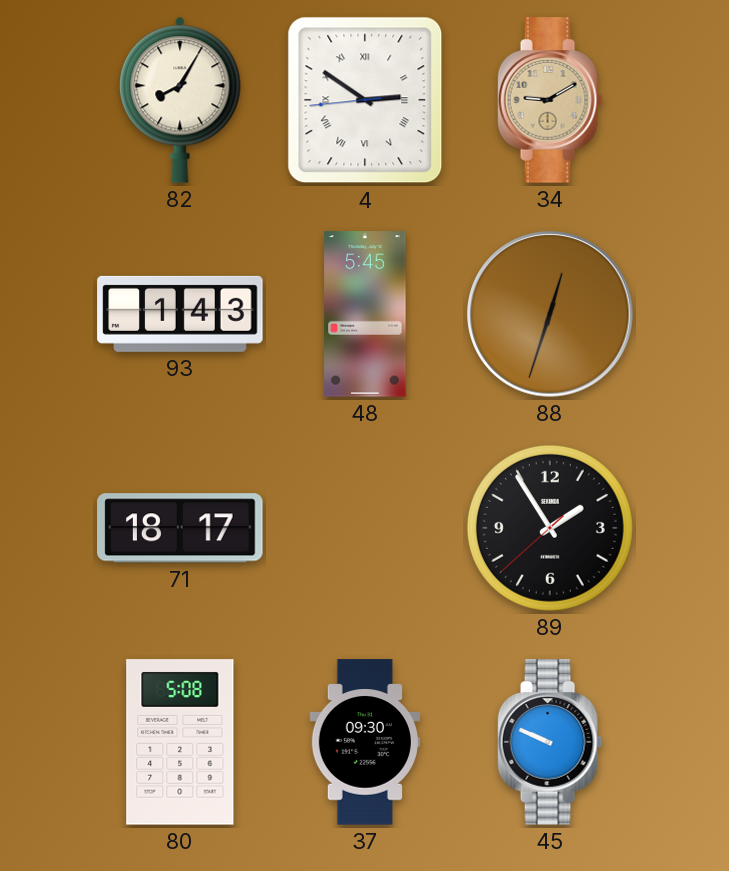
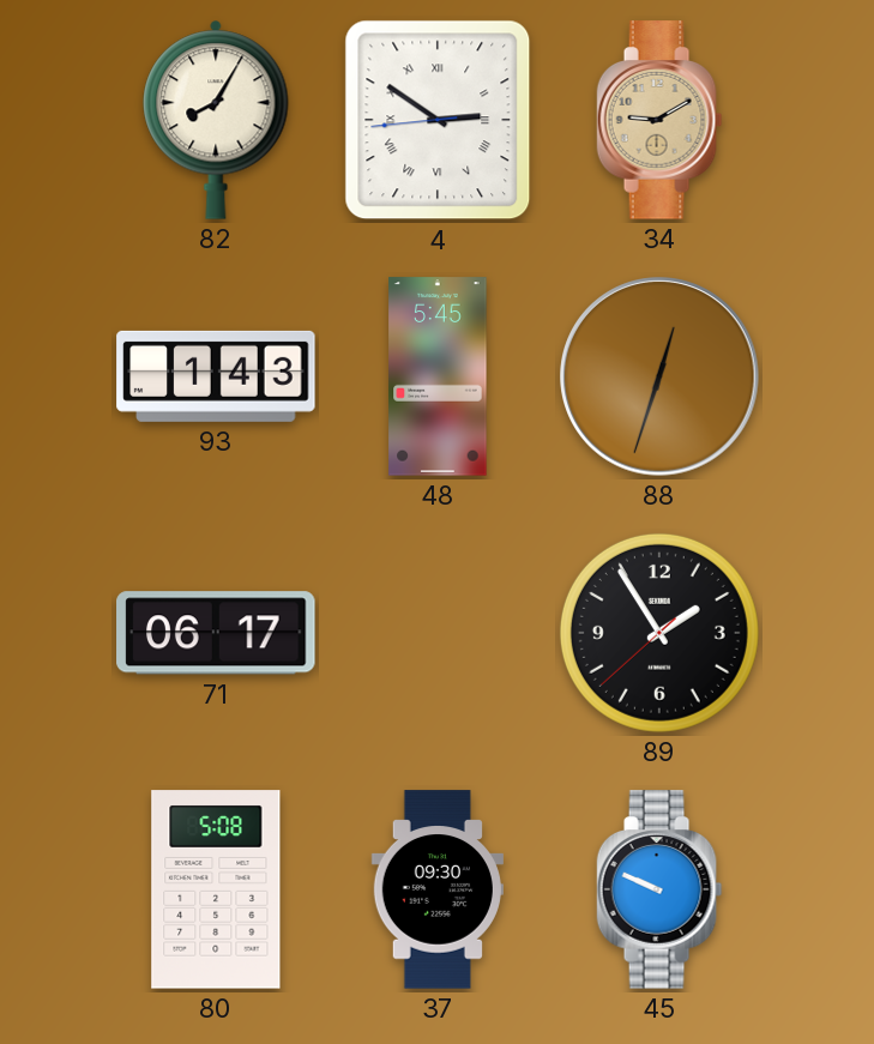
71: 18:17 -> 06:17 (216, 633)
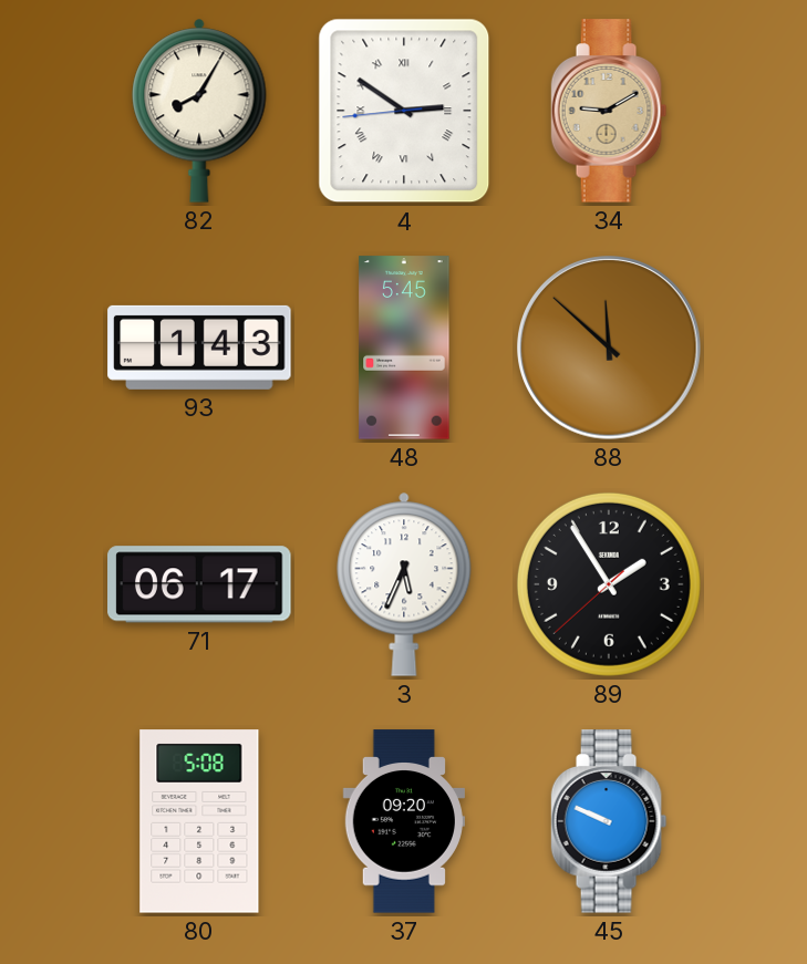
88: 12:33 -> 11:52 (609, 348)
3: none -> 5:34 (404, 584)
37: 09:30 -> 09:20 (404, 821)
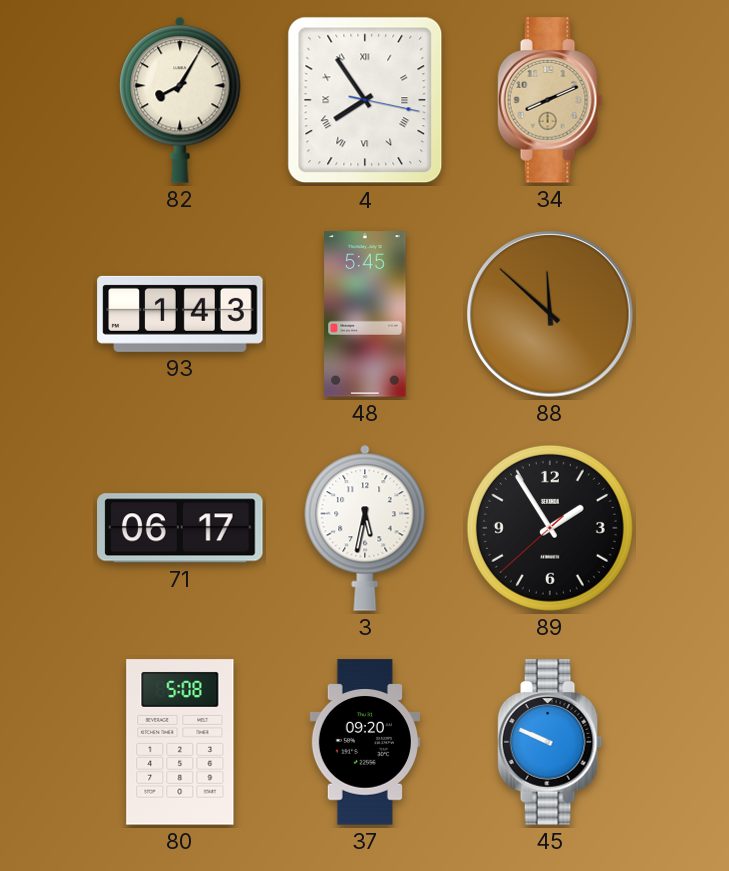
4: 2:50 -> 7:54 (365, 100)
34: 9:10 -> 8:11 (550, 100)
3: 5:34 -> 5:32 (365, 528)
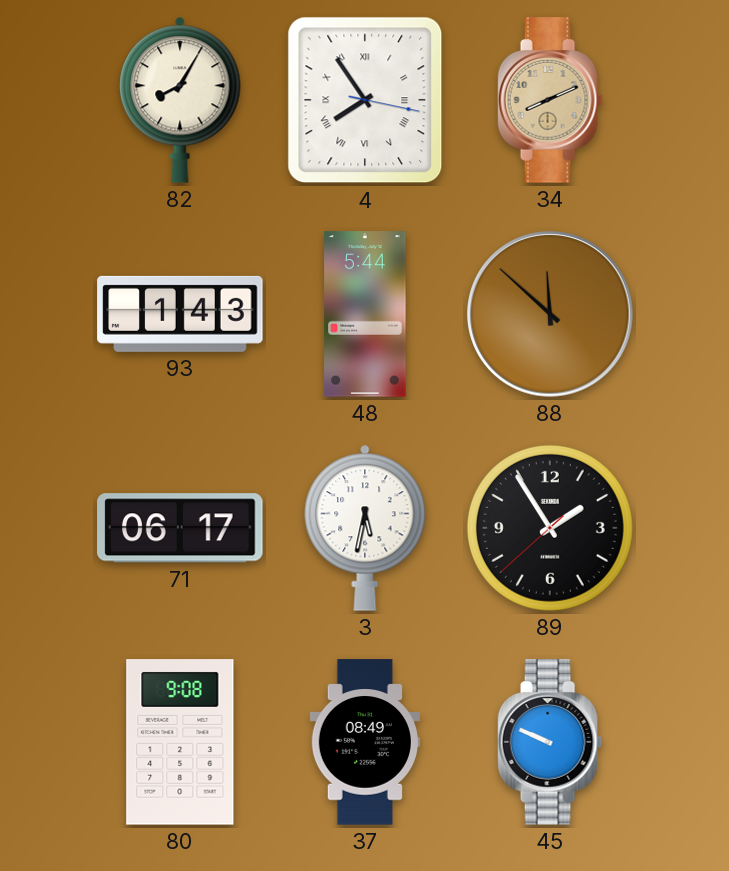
48: 5:45 -> 5:44 (365, 314)
80: 5:08 -> 9:08 (180, 742)
37: 09:20 -> 08:49 (365, 742)
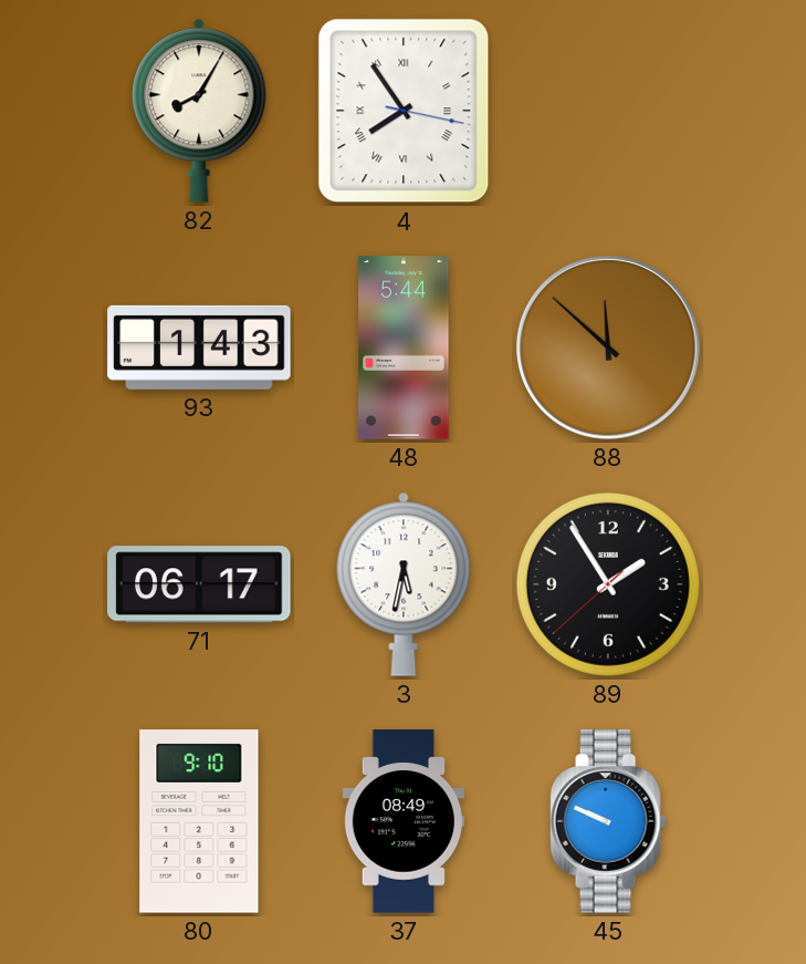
34: 8:11 -> none (550, 100)
80: 9:08 -> 9:10 (199, 821)
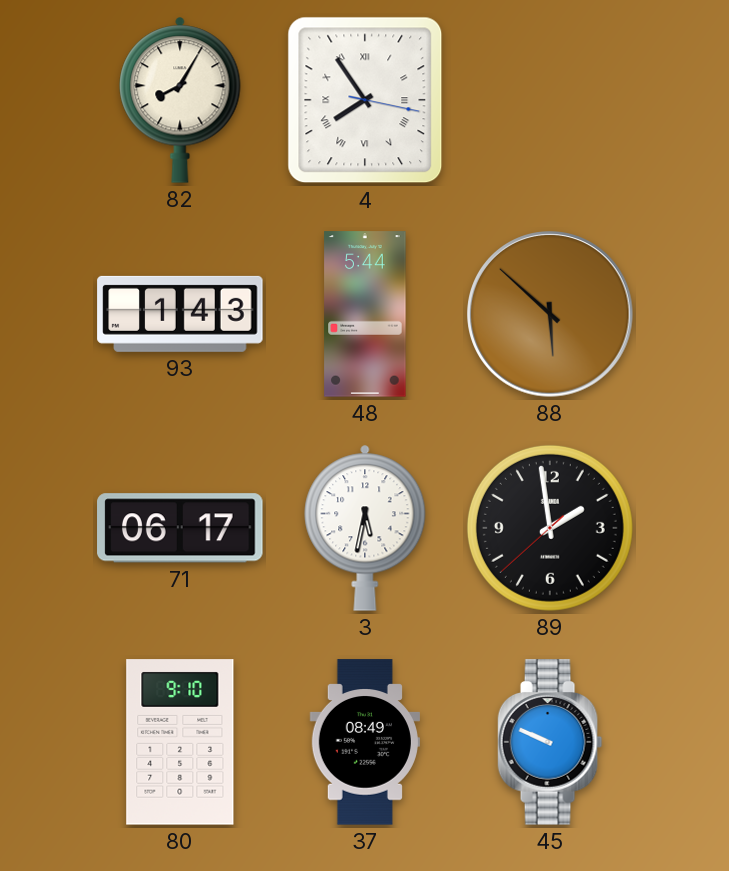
88: 11:52 -> 5:52 (550, 314)
89: 1:54 -> 1:58 (550, 528)
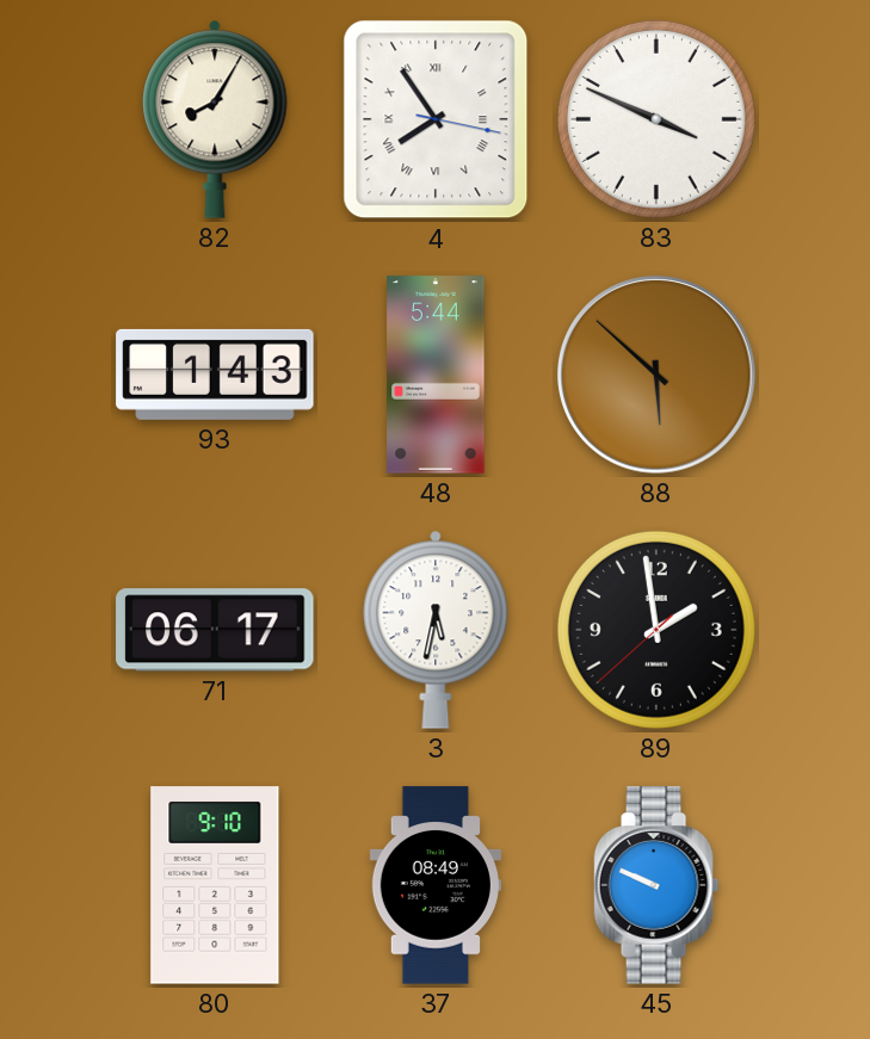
83: none -> 3:49 (656, 119)
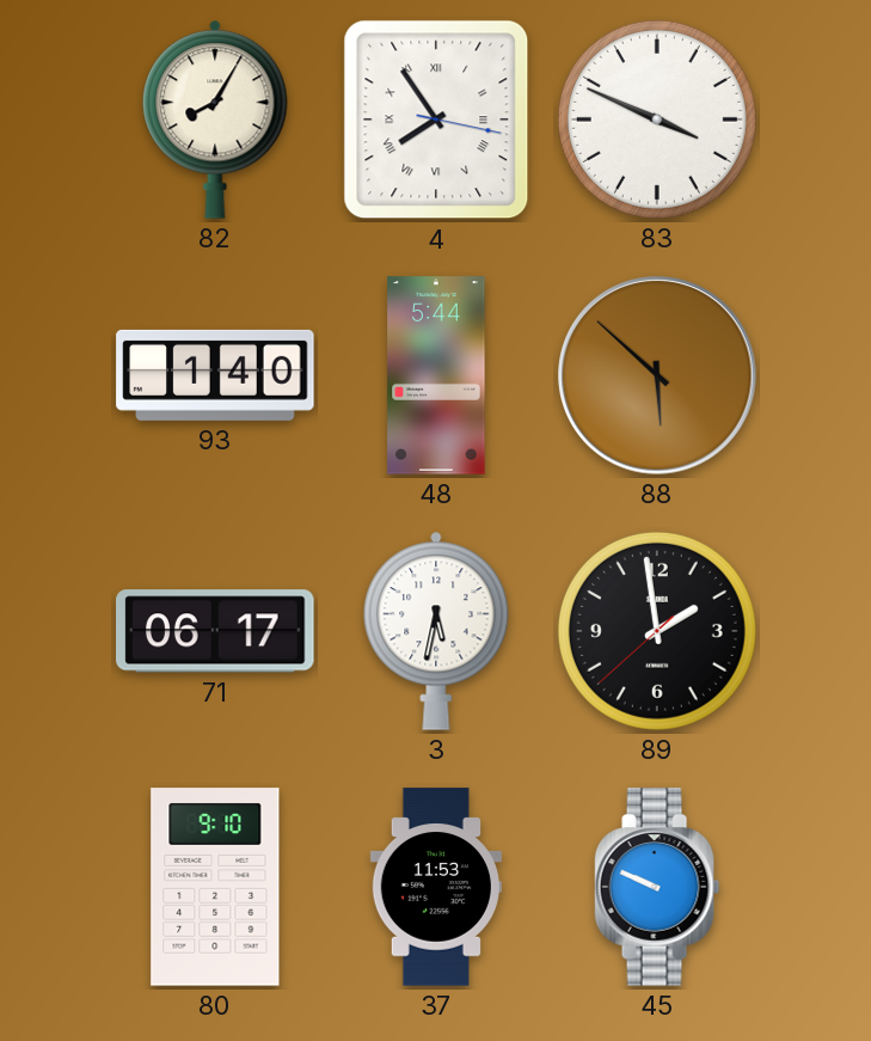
93: 1:43 -> 1:40 (215, 375)
37: 08:49 -> 11:53 (436, 887)
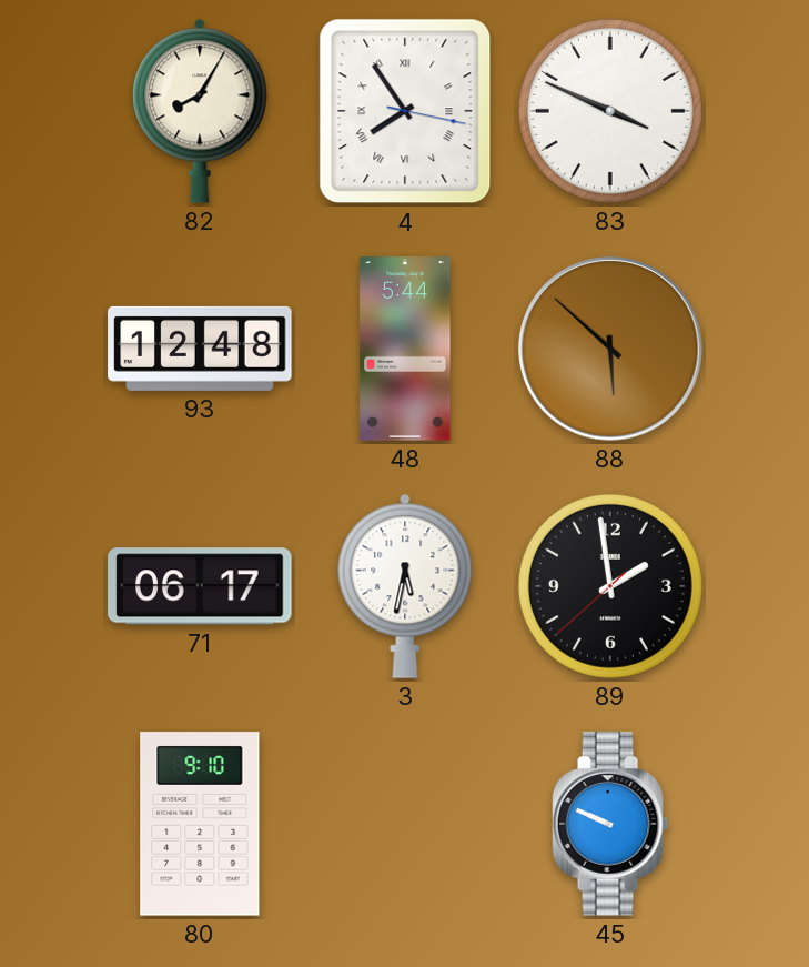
93: 1:40 -> 12:48 (200, 349)
37: 11:53 -> none (436, 887)
